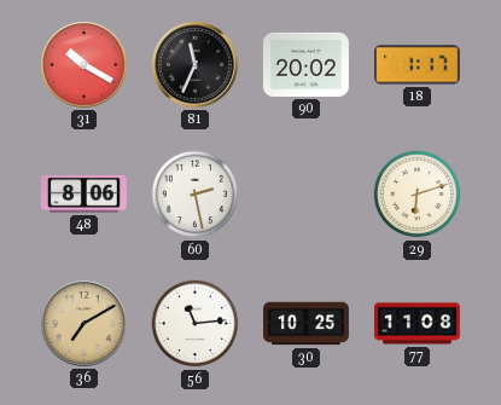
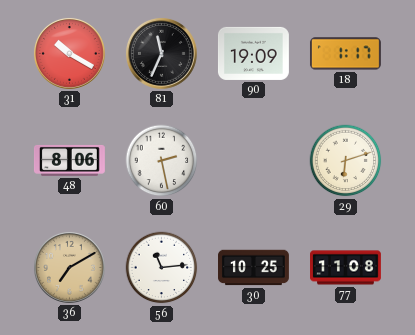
90: 20:02 -> 19:09 (253, 53)
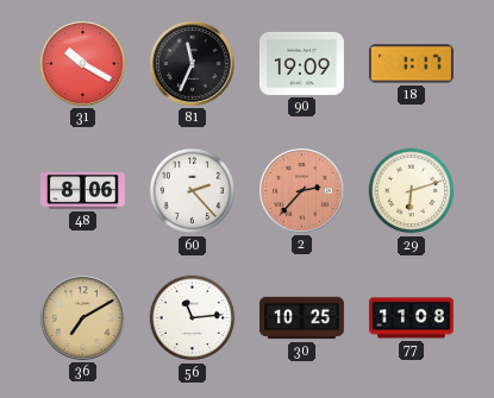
60: 2:28 -> 2:23 (193, 191)
2: none -> 2:37 (301, 190)
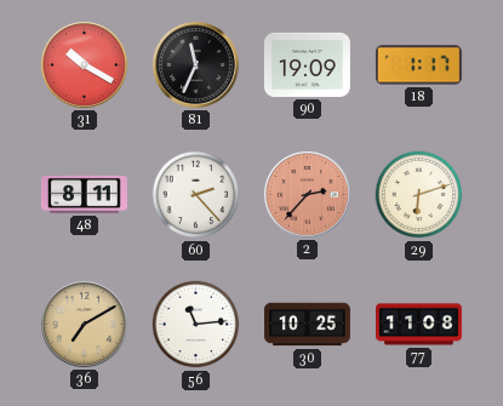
48: 8:06 -> 8:11 (84, 194)
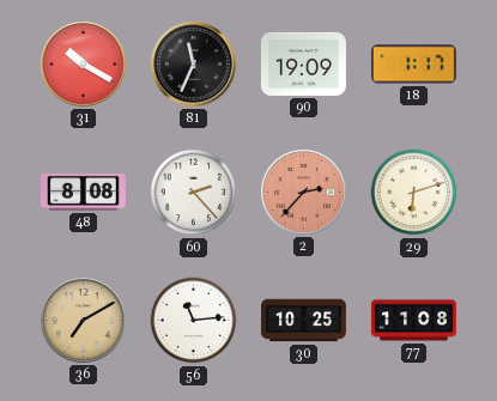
48: 8:11 -> 8:08 (83, 192)
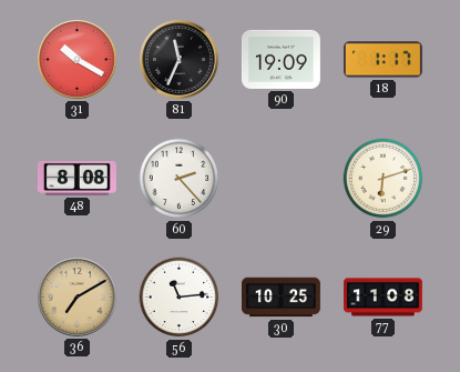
2: 2:37 -> none (303, 192)
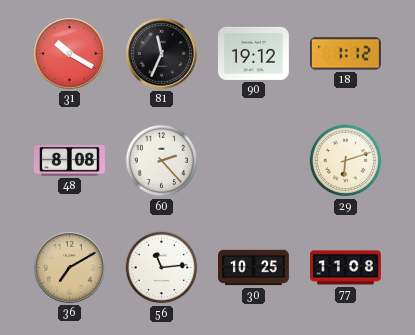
90: 19:09 -> 19:12 (253, 53)
18: 1:17 -> 1:12 (345, 54)
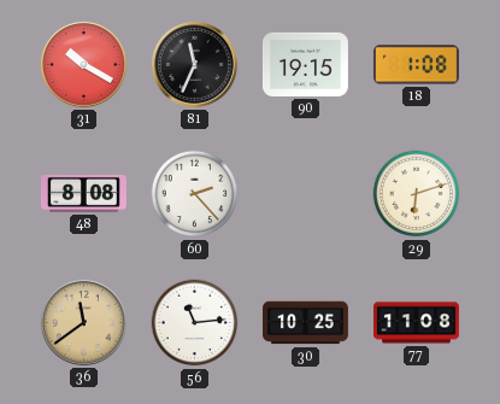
90: 19:12 -> 19:15 (305, 64)
18: 1:12 -> 1:08 (416, 65)
36: 7:10 -> 11:39 (83, 322)
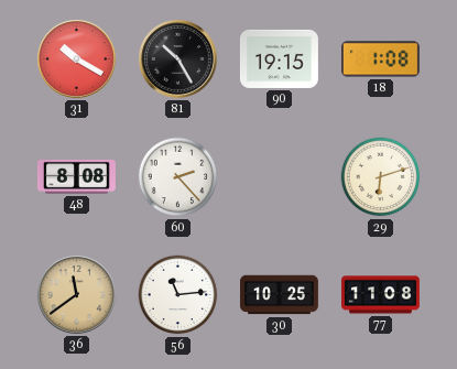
81: 11:34 -> 10:25 (177, 58)
